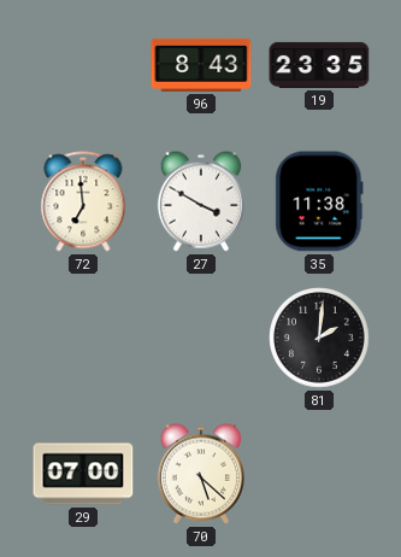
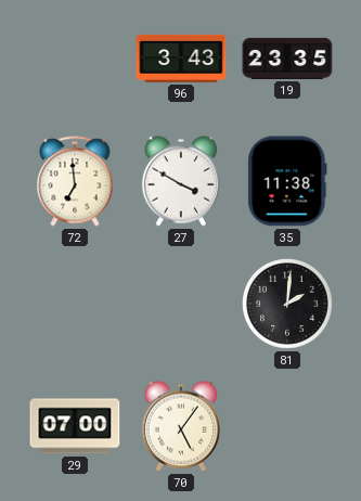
96: 8:43 -> 3:43 (181, 59)
70: 5:22 -> 5:06 (180, 426)
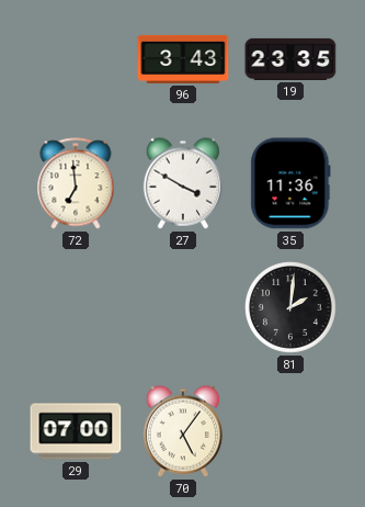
35: 11:38 -> 11:36 (290, 183)
